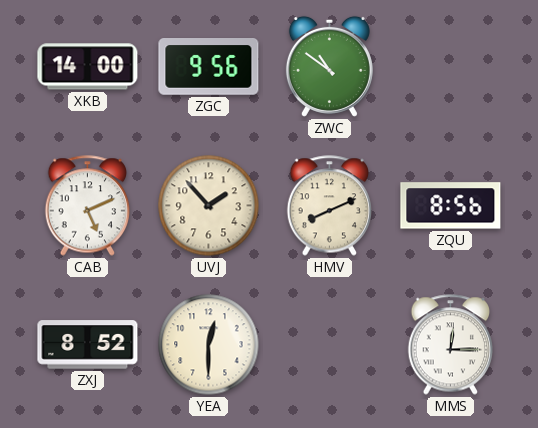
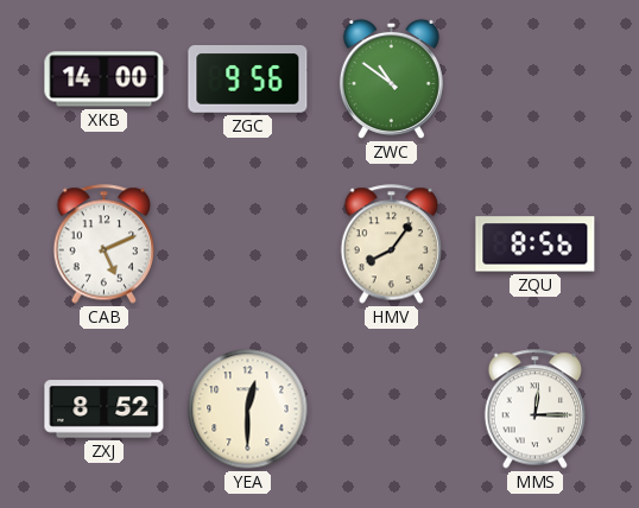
UVJ: 1:53 -> none (209, 206)
HMV: 8:11 -> 8:06 (392, 245)
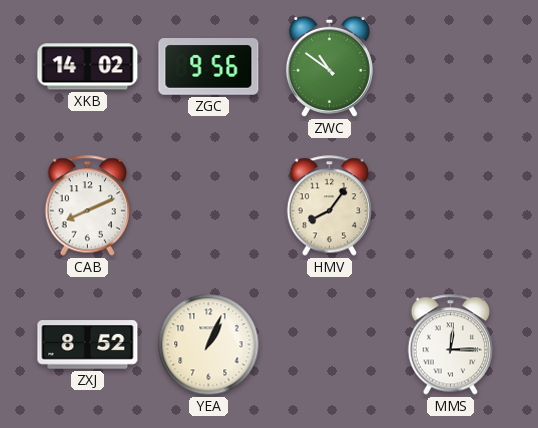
XKB: 14:00 -> 14:02 (88, 67)
CAB: 5:11 -> 8:11 (88, 206)
ZQU: 8:56 -> none (536, 245)
YEA: 12:30 -> 1:04 (209, 345)
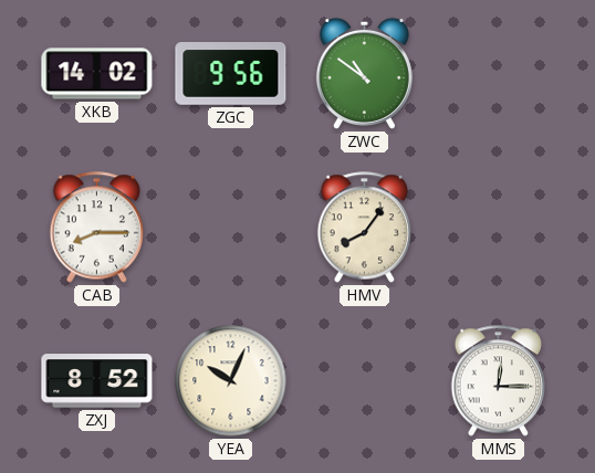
CAB: 8:11 -> 8:15 (97, 228)
YEA: 1:04 -> 10:04 (231, 381)
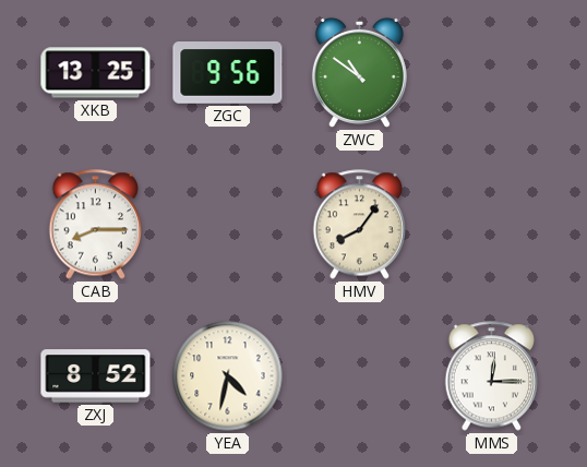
XKB: 14:02 -> 13:25 (96, 73)
YEA: 10:04 -> 4:32 (228, 376)
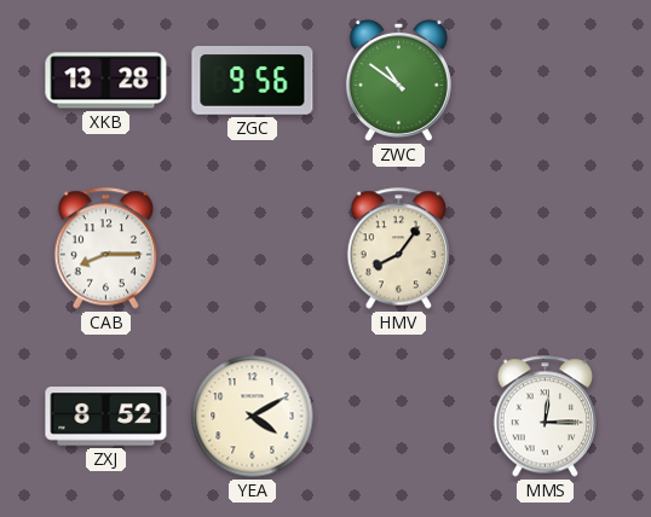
XKB: 13:25 -> 13:28 (106, 81)
YEA: 4:32 -> 4:10 (253, 417)
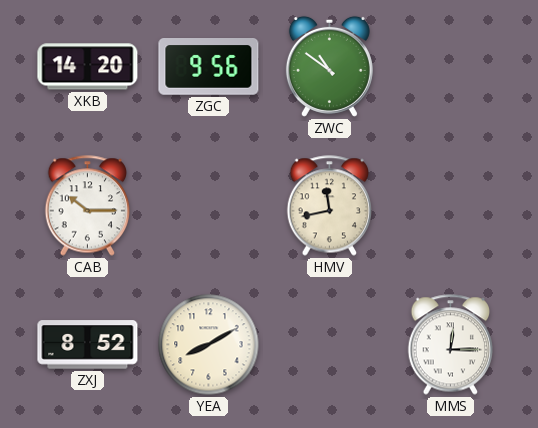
XKB: 13:28 -> 14:20 (88, 67)
CAB: 8:15 -> 10:15 (88, 206)
HMV: 8:06 -> 11:43 (330, 206)
YEA: 4:10 -> 8:10 (209, 345)
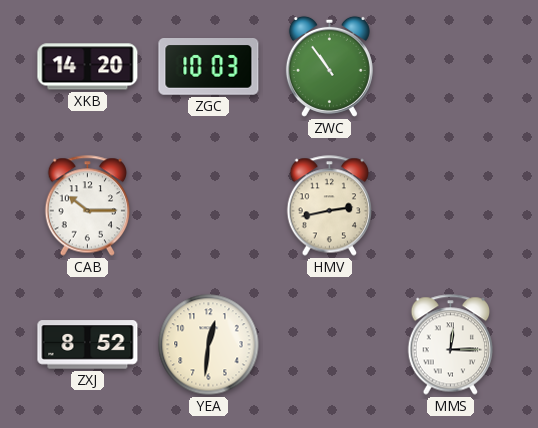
ZGC: 9:56 -> 10:03 (209, 67)
ZWC: 10:51 -> 10:54 (329, 66)
HMV: 11:43 -> 2:43 (330, 206)
YEA: 8:10 -> 12:31 (209, 345)
